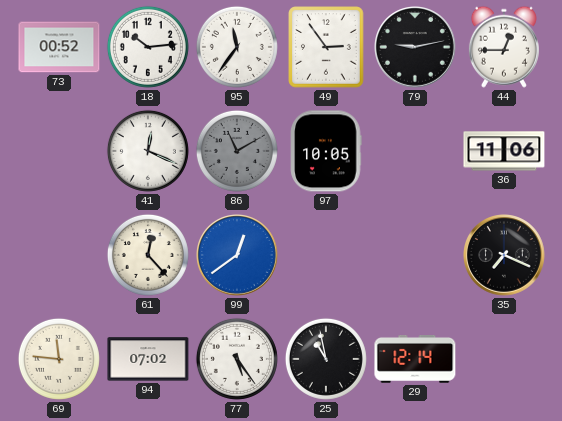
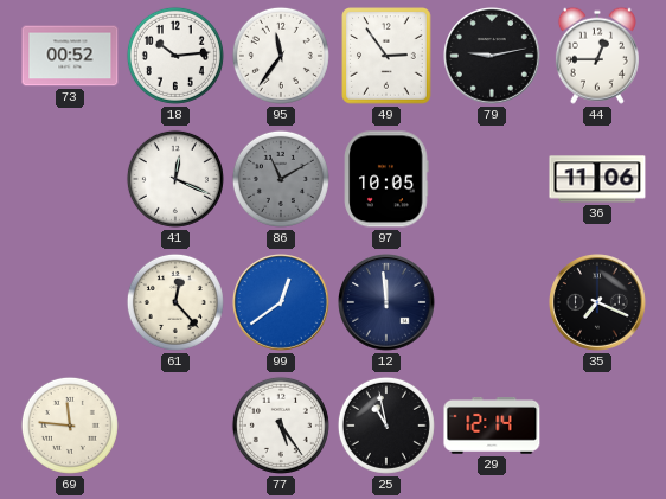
12: none -> 11:59 (388, 303)
94: 07:02 -> none (148, 359)
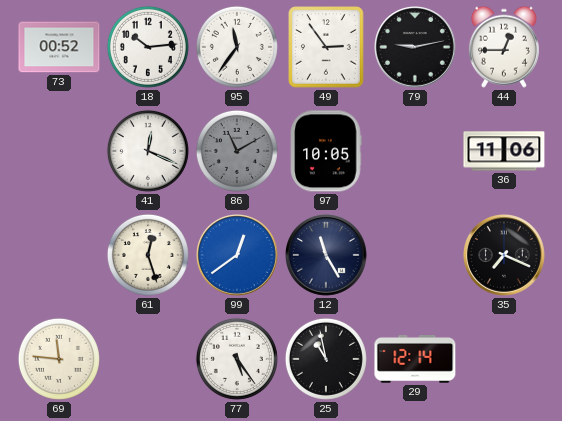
61: 12:23 -> 12:27 (148, 255)
12: 11:59 -> 11:25 (327, 256)
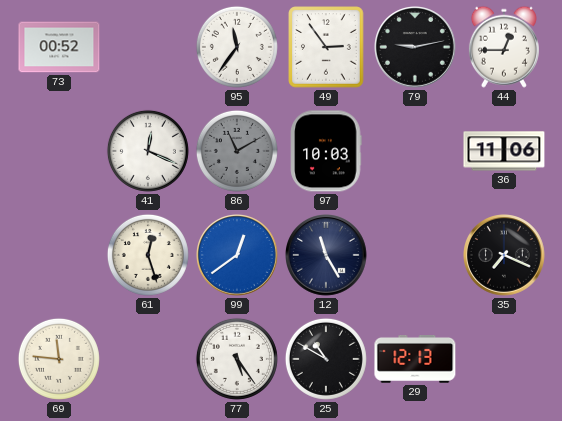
18: 10:14 -> none (148, 47)
97: 10:05 -> 10:03 (326, 151)
25: 10:58 -> 10:50 (326, 359)
29: 12:14 -> 12:13 (415, 360)
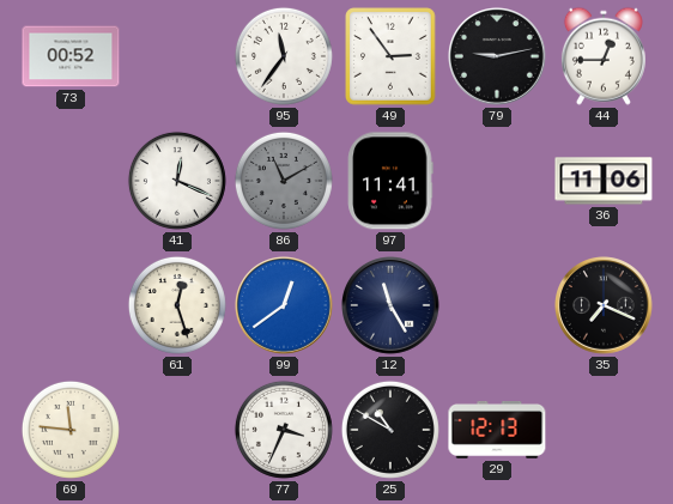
97: 10:03 -> 11:41 (390, 181)
77: 5:24 -> 3:34 (284, 430)
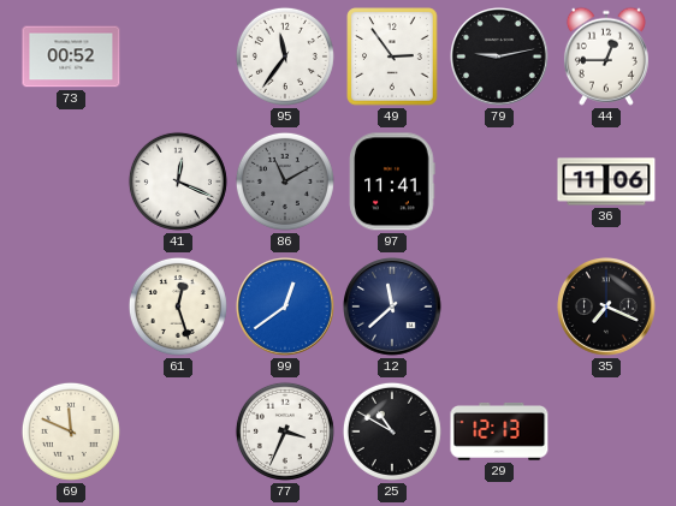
12: 11:25 -> 11:38 (393, 308)
69: 11:46 -> 11:49 (71, 431)
